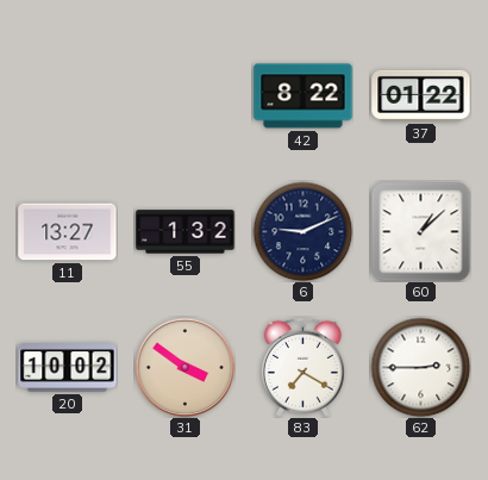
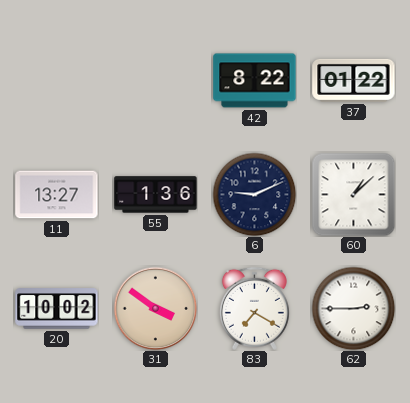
55: 1:32 -> 1:36 (156, 195)
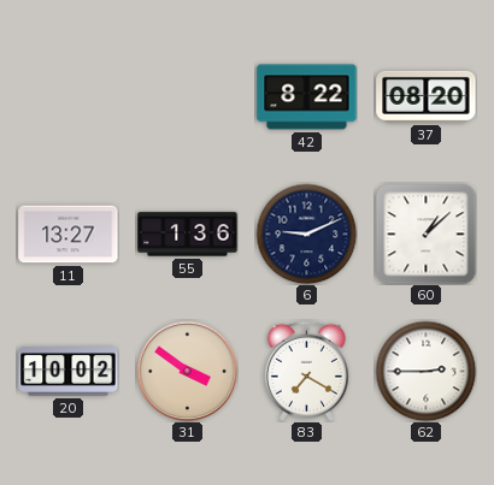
37: 01:22 -> 08:20 (427, 96)
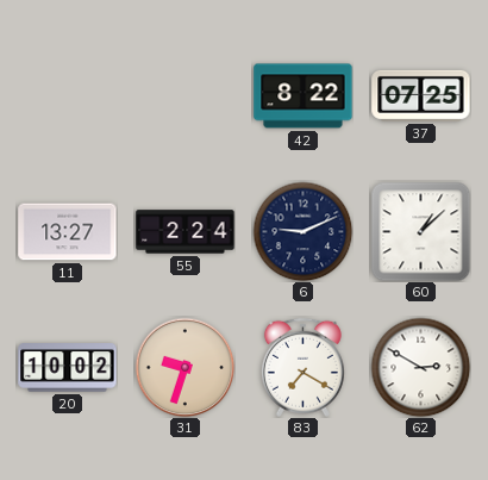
37: 08:20 -> 07:25 (421, 95)
55: 1:36 -> 2:24 (186, 232)
31: 3:51 -> 9:33 (184, 367)
62: 2:45 -> 2:50 (420, 367)
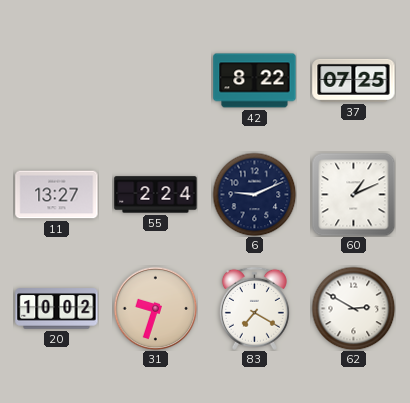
60: 1:08 -> 1:11 (353, 194)
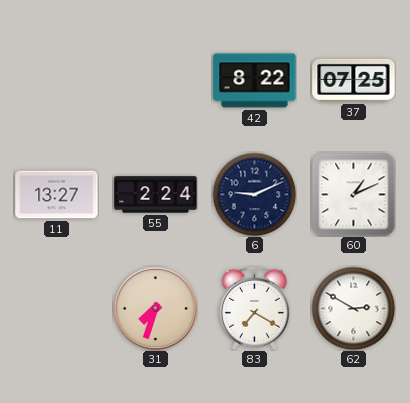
20: 10:02 -> none (57, 309)
31: 9:33 -> 7:33 (155, 308)
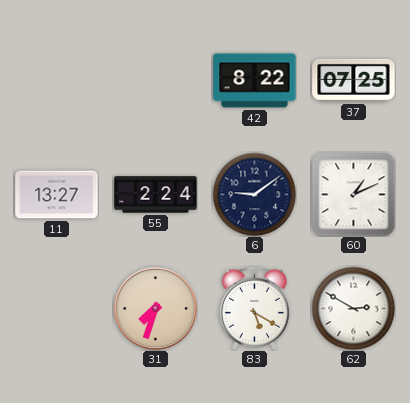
6: 9:11 -> 9:09 (254, 194)
83: 7:20 -> 5:20 (254, 308)
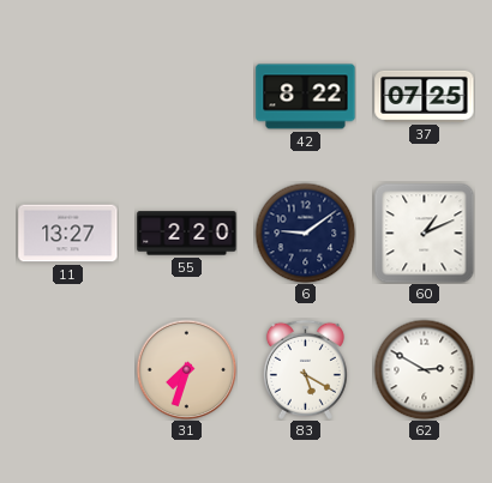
55: 2:24 -> 2:20 (187, 234)
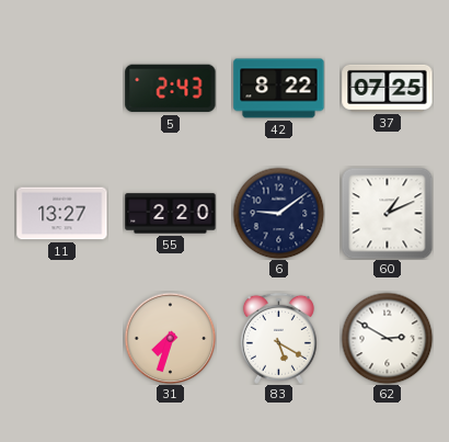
5: none -> 2:43 (171, 89)
